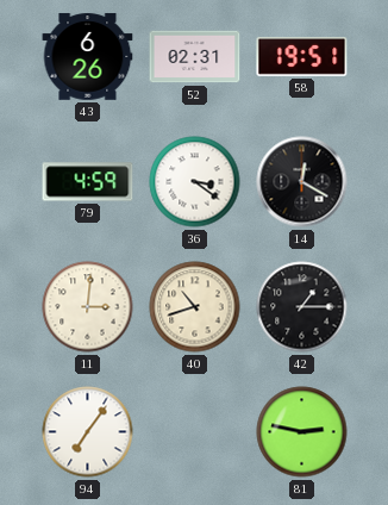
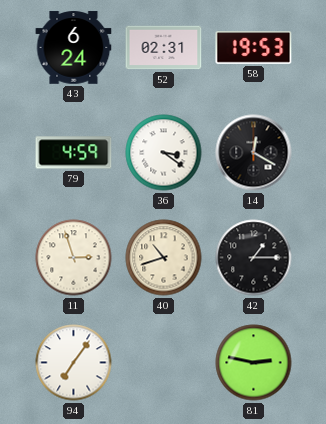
43: 6:26 -> 6:24 (74, 48)
58: 19:51 -> 19:53 (254, 48)
11: 3:01 -> 2:57 (74, 258)
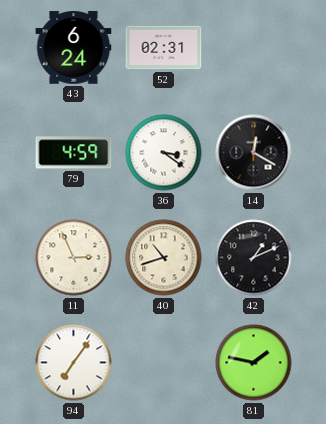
58: 19:53 -> none (254, 48)
11: 2:57 -> 2:56 (74, 258)
42: 1:15 -> 1:11 (254, 258)
81: 2:47 -> 1:47 (254, 363)
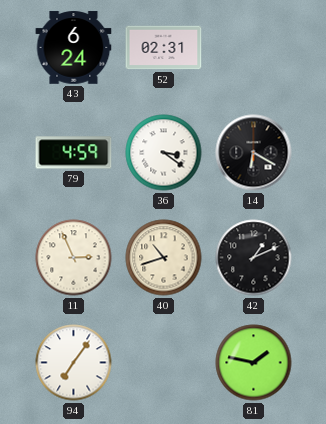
14: 12:20 -> 6:20 (254, 153)
